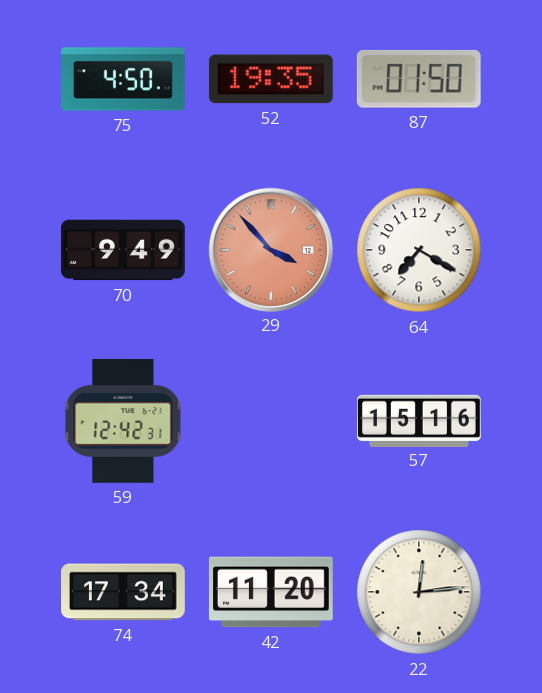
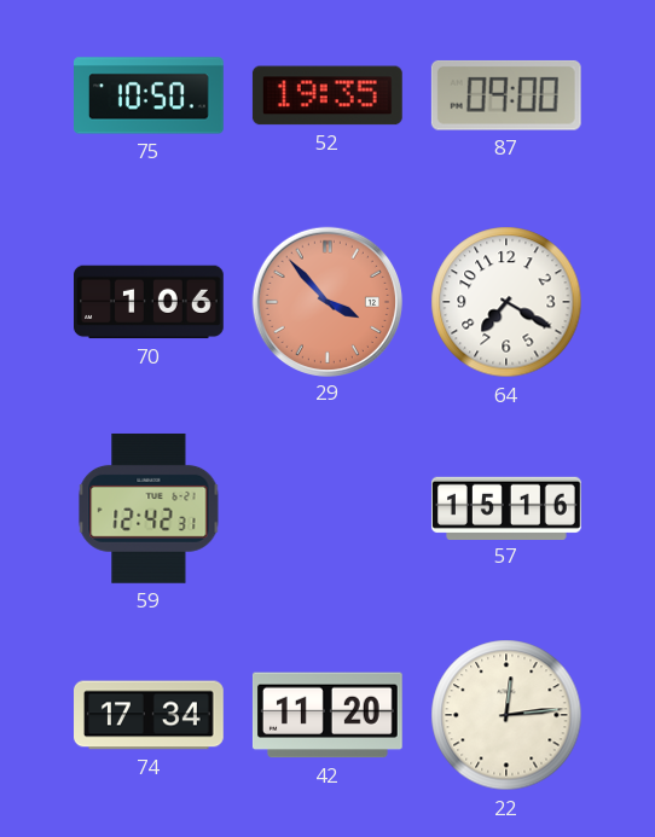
75: 4:50 -> 10:50 (150, 95)
87: 01:50 -> 09:00 (506, 95)
70: 9:49 -> 1:06 (150, 302)
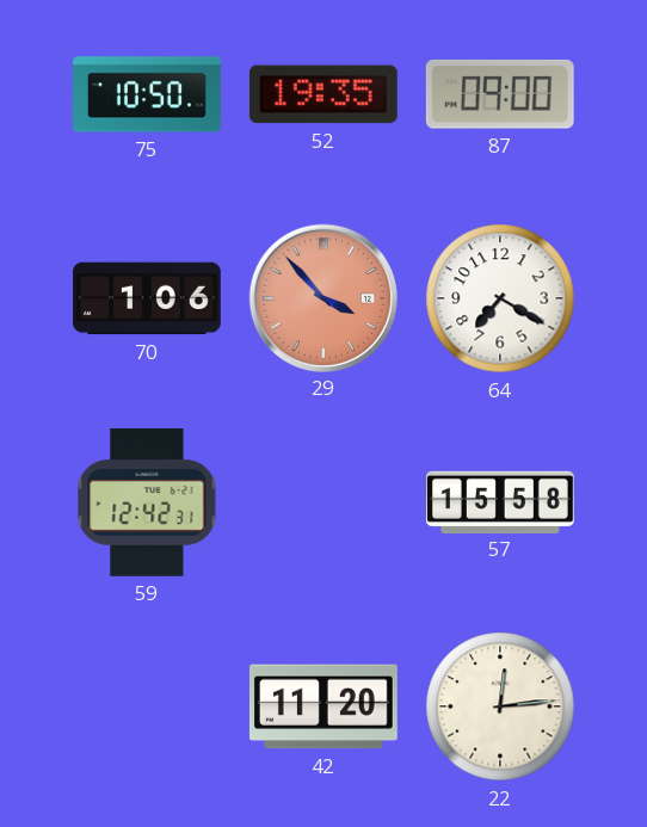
57: 15:16 -> 15:58 (501, 501)
74: 17:34 -> none (150, 715)
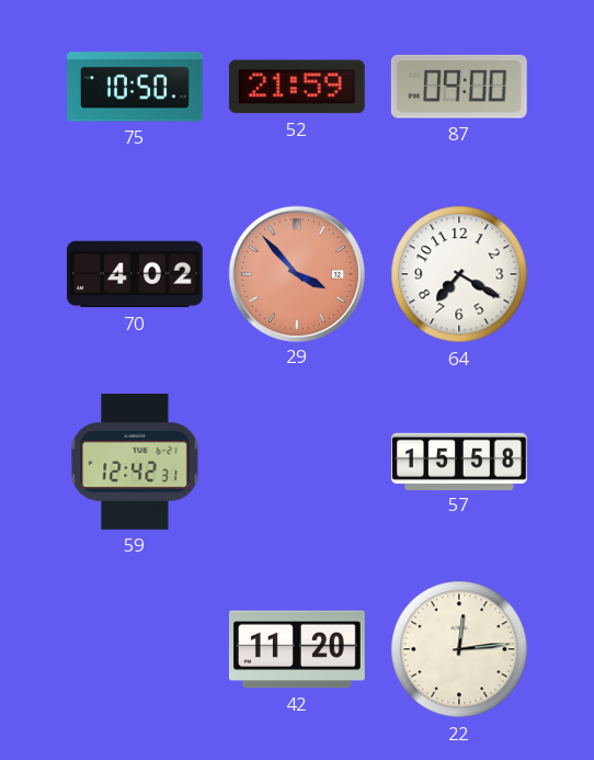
52: 19:35 -> 21:59 (297, 87)
70: 1:06 -> 4:02 (136, 274)
